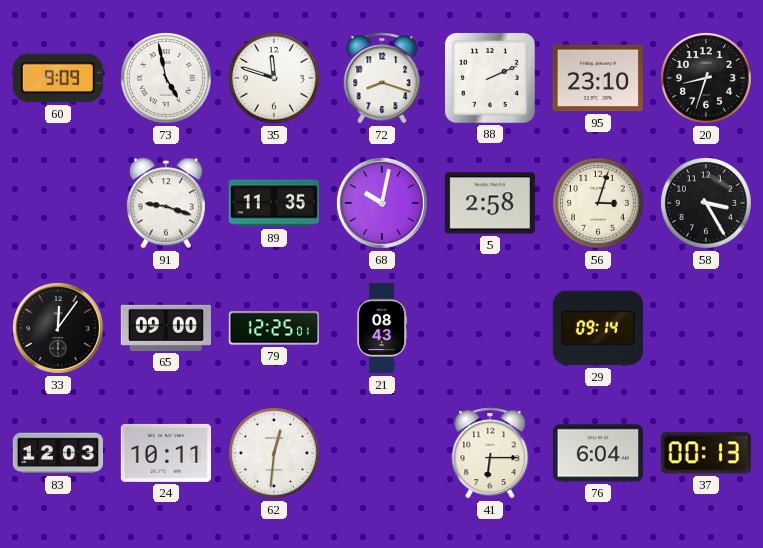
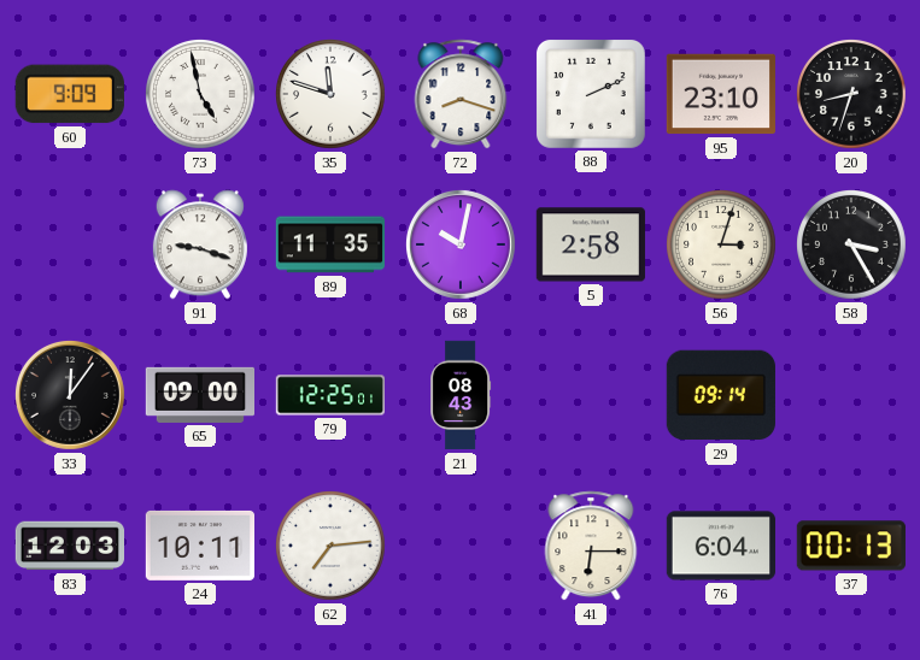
62: 12:31 -> 7:14 (332, 547)
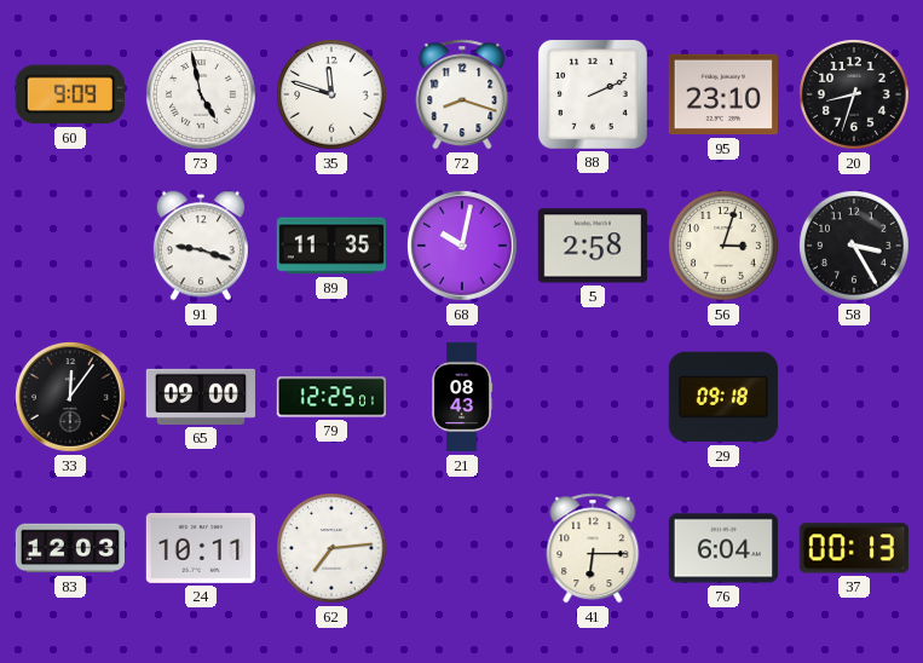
29: 09:14 -> 09:18 (723, 397)
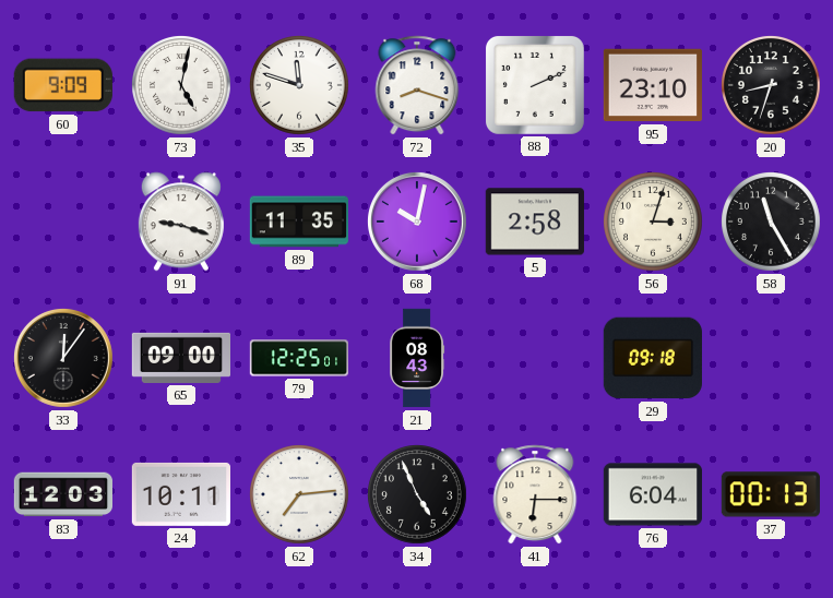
73: 4:58 -> 5:02 (182, 86)
58: 3:25 -> 11:25 (772, 223)
34: none -> 4:56 (418, 495)
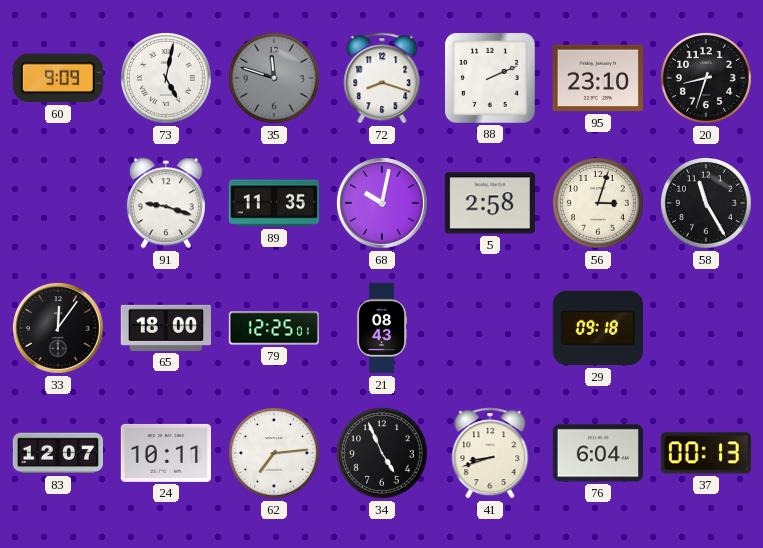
35 dial: white -> grey (275, 79)
65: 09:00 -> 18:00 (165, 328)
83: 12:03 -> 12:07 (57, 453)
41: 6:15 -> 8:42 (490, 453)
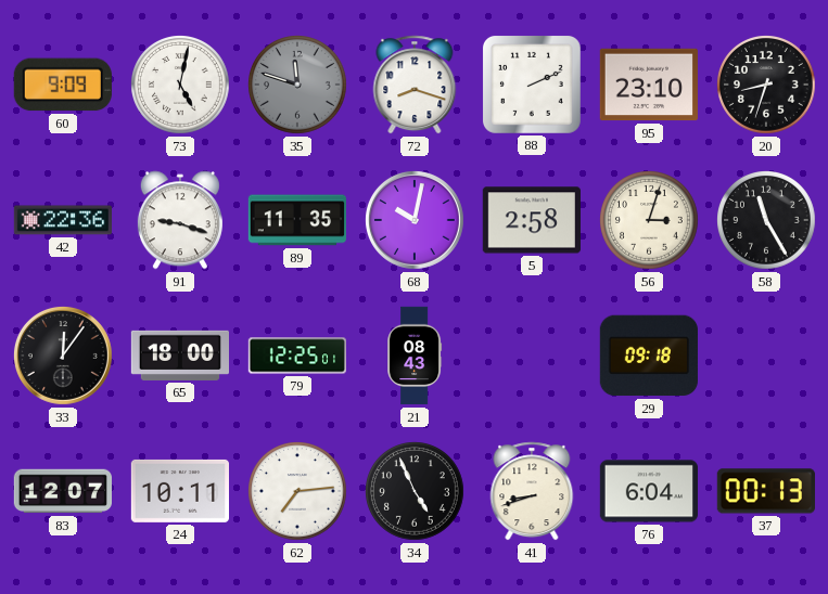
42: none -> 22:36 (62, 220)
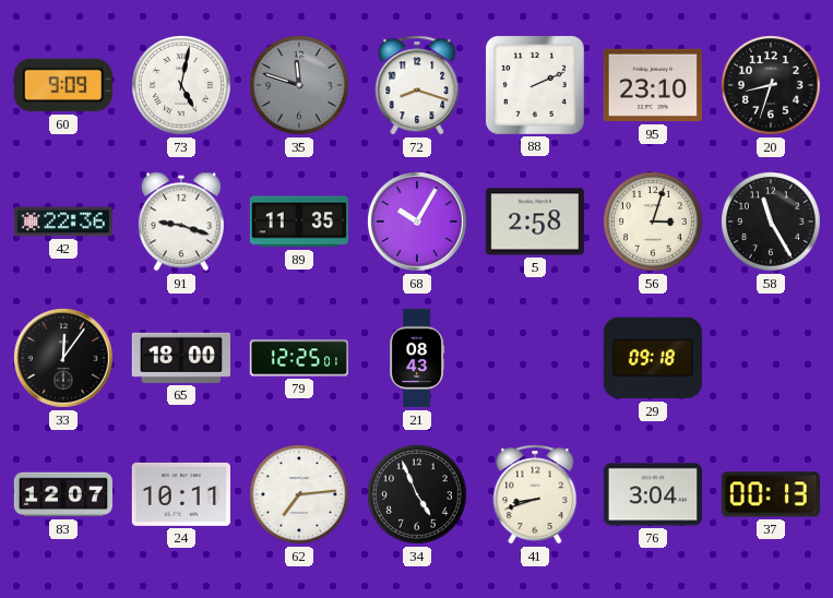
68: 10:02 -> 10:05 (417, 222)
76: 6:04 -> 3:04 (652, 494)
